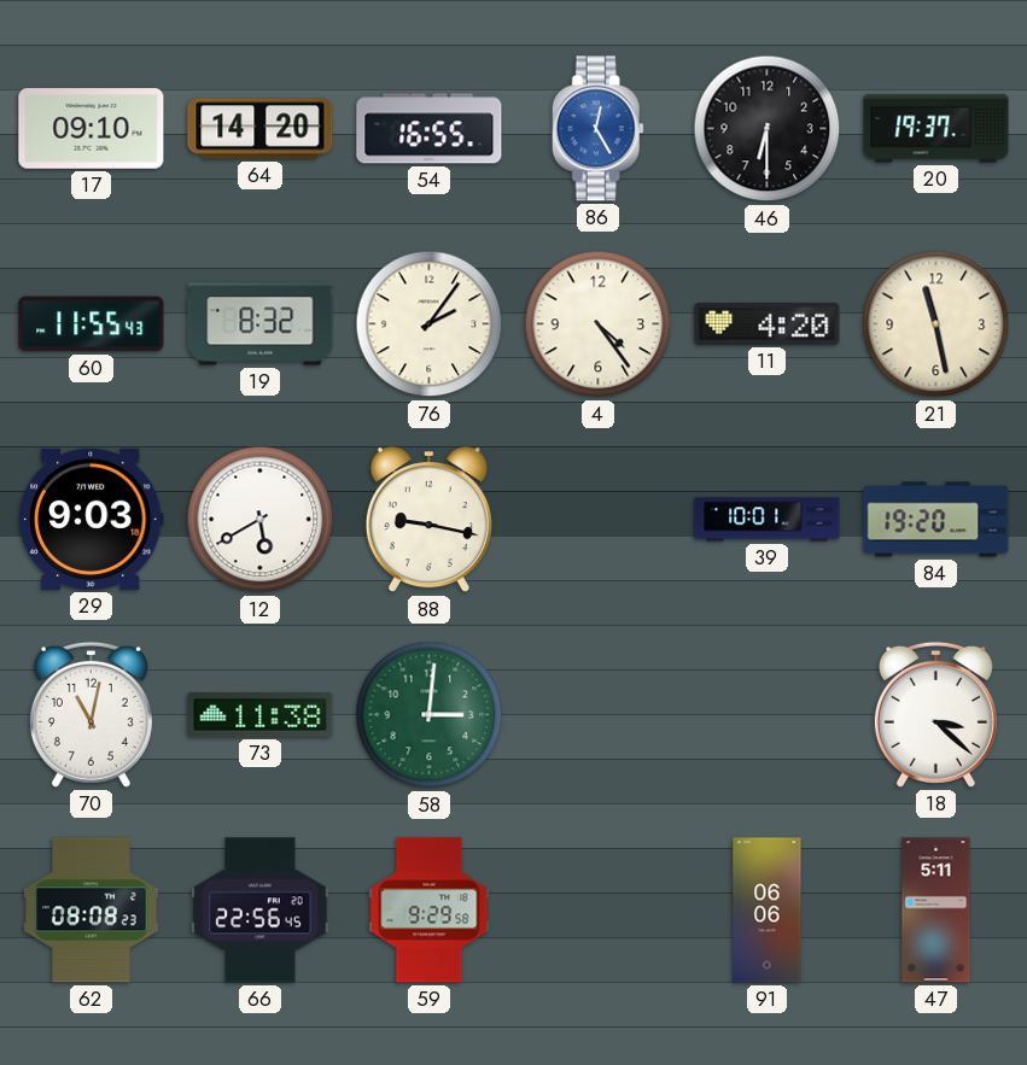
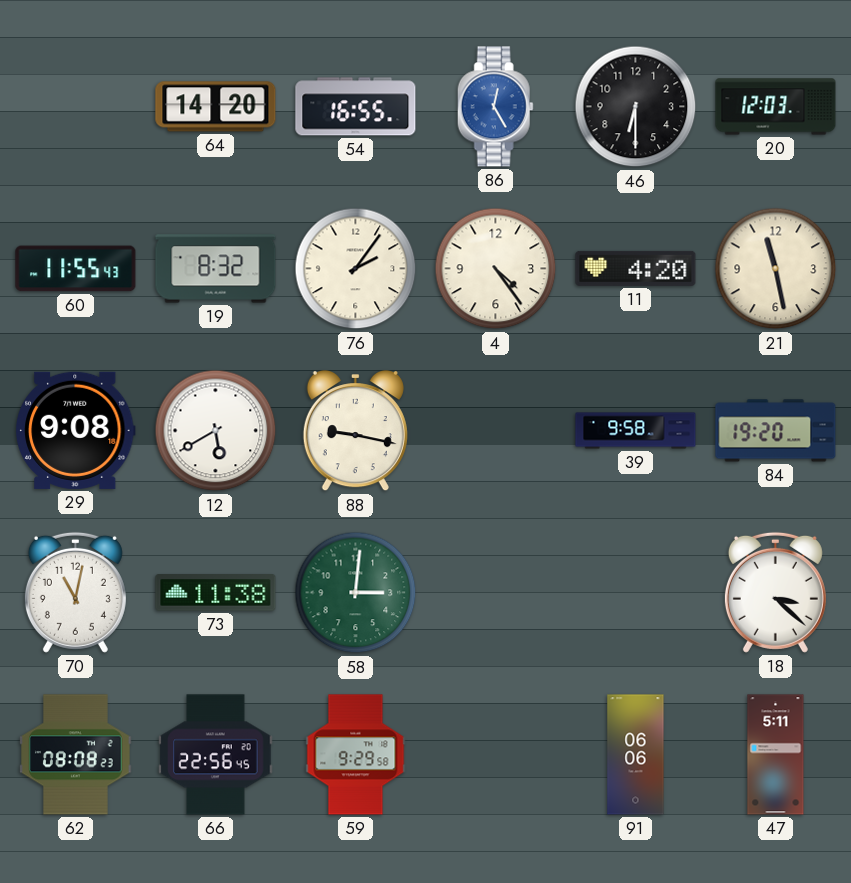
17: 09:10 -> none (92, 129)
20: 19:37 -> 12:03 (776, 107)
29: 9:03 -> 9:08 (75, 430)
39: 10:01 -> 9:58 (636, 431)
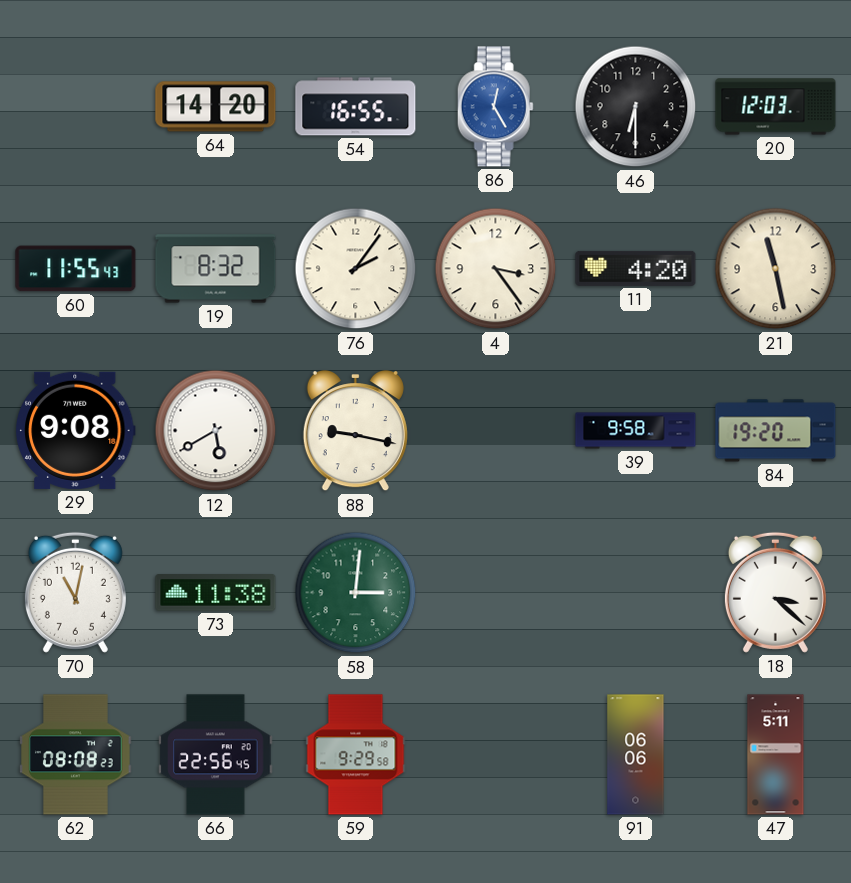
4: 4:24 -> 3:24 (496, 269)
